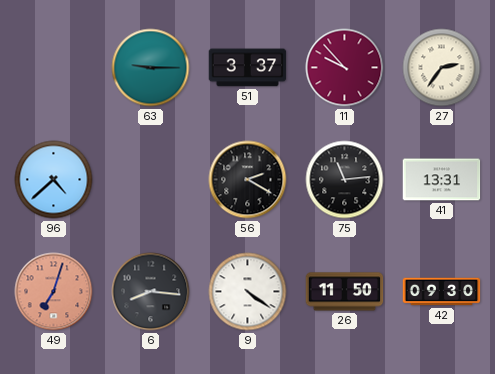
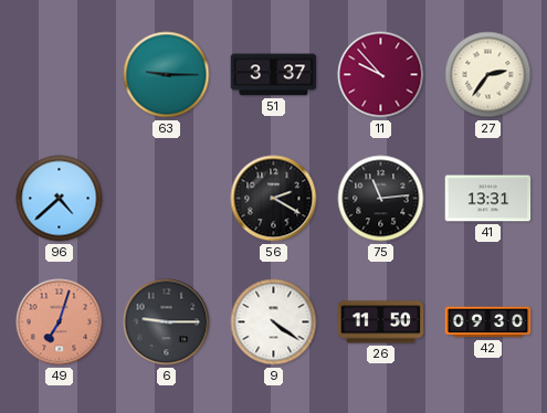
6: 8:16 -> 9:15 (167, 322)
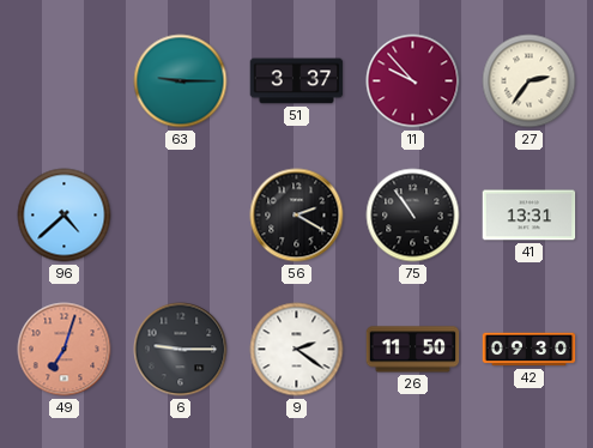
75: 11:14 -> 10:54 (413, 216)
9: 4:21 -> 2:21 (297, 350)
